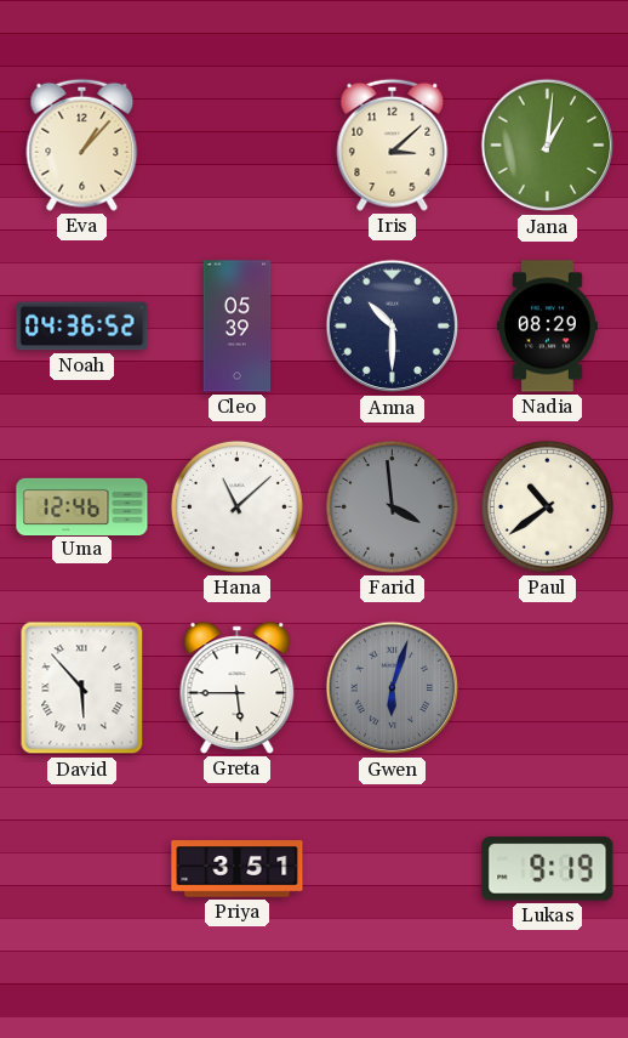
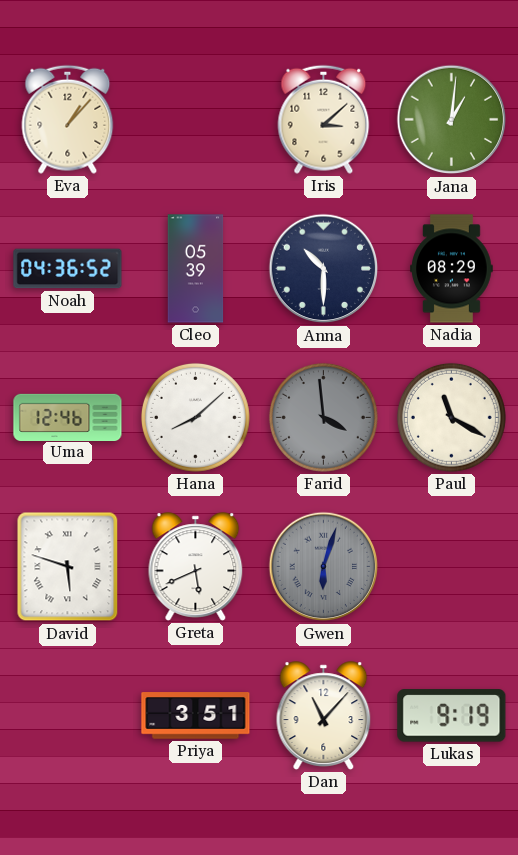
Hana: 11:08 -> 8:08 (195, 417)
Paul: 10:39 -> 11:20 (451, 417)
David: 5:53 -> 5:48 (68, 567)
Greta: 5:45 -> 5:41 (196, 567)
Dan: none -> 11:07 (324, 716)
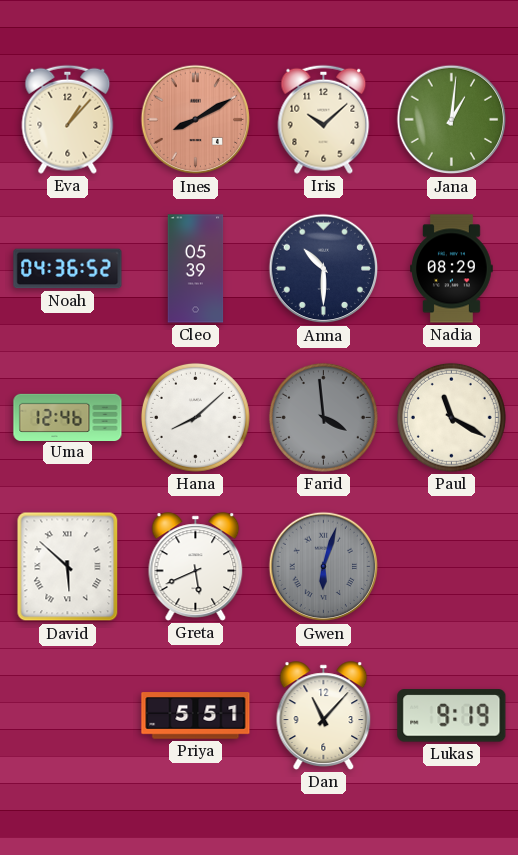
Ines: none -> 8:10 (196, 120)
Iris: 3:08 -> 10:08 (324, 119)
David: 5:48 -> 5:52 (68, 567)
Priya: 3:51 -> 5:51 (196, 716)
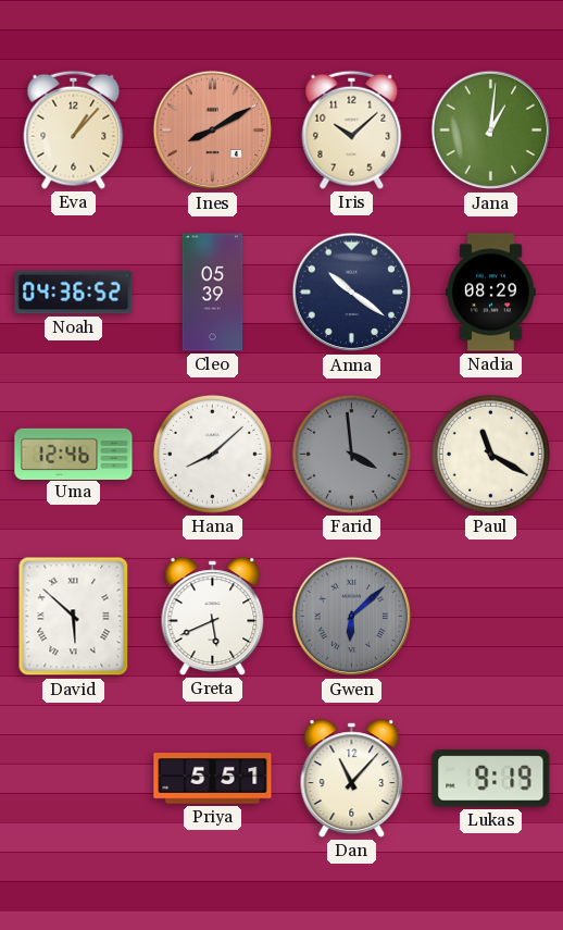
Anna: 10:30 -> 10:21 (352, 293)
Gwen: 6:03 -> 6:08 (352, 617)
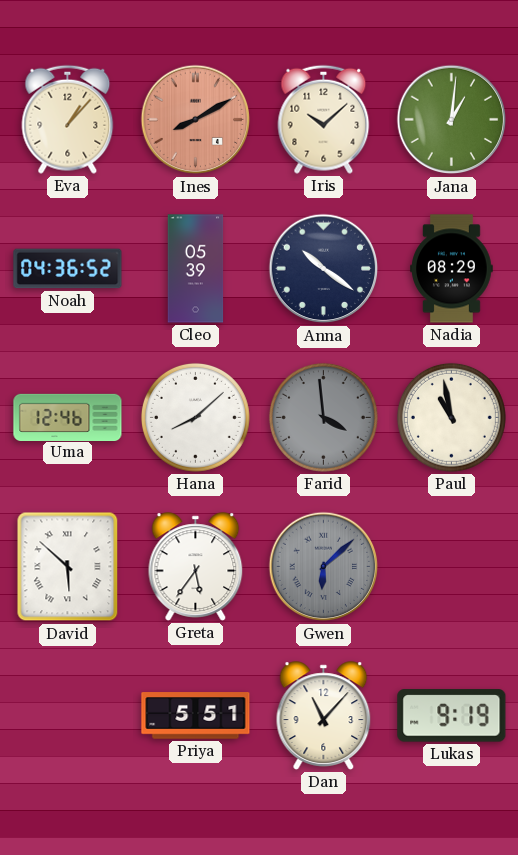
Paul: 11:20 -> 10:58 (451, 417)
Greta: 5:41 -> 5:36 (196, 567)
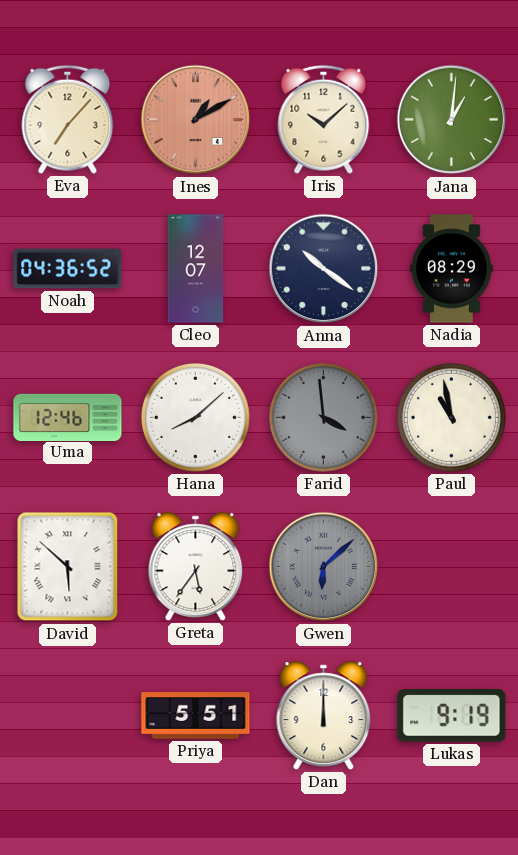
Eva: 1:07 -> 7:07 (68, 119)
Ines: 8:10 -> 1:10 (196, 120)
Cleo: 05:39 -> 12:07 (196, 269)
Dan: 11:07 -> 12:00 (324, 716)
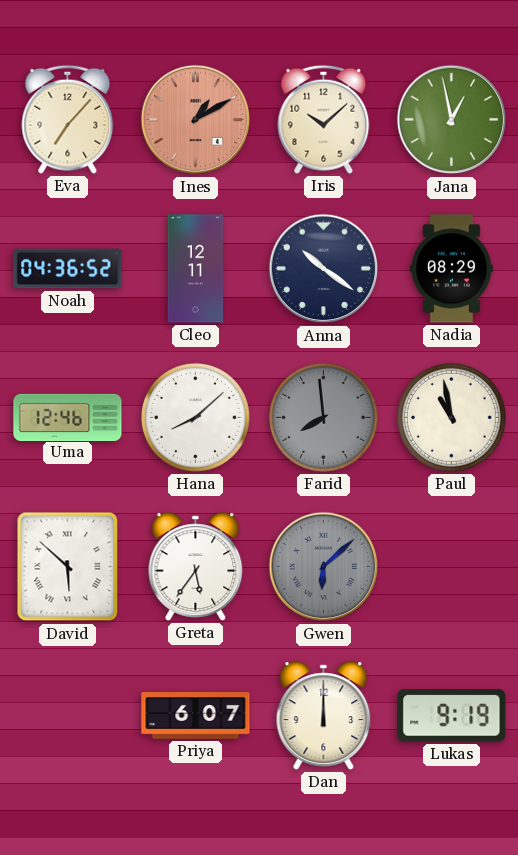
Jana: 1:01 -> 12:58 (452, 120)
Cleo: 12:07 -> 12:11 (196, 269)
Farid: 3:59 -> 7:59 (323, 417)
Priya: 5:51 -> 6:07 (196, 716)
